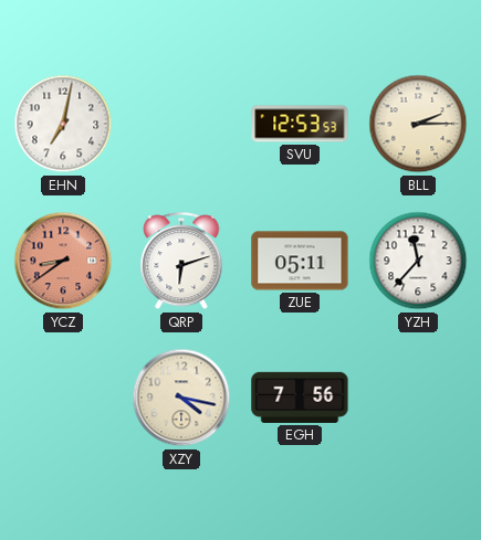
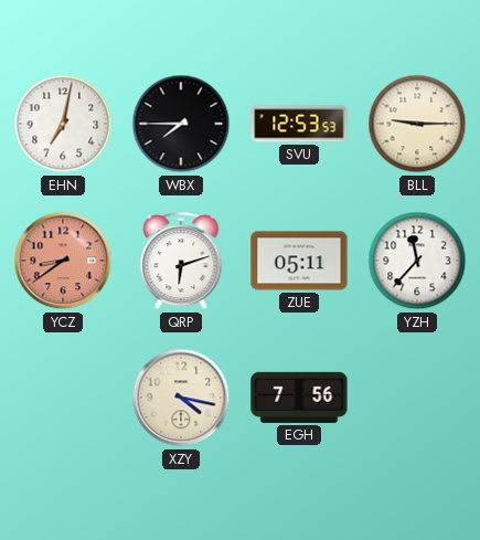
WBX: none -> 7:45 (181, 124)
BLL: 2:15 -> 9:15 (417, 124)
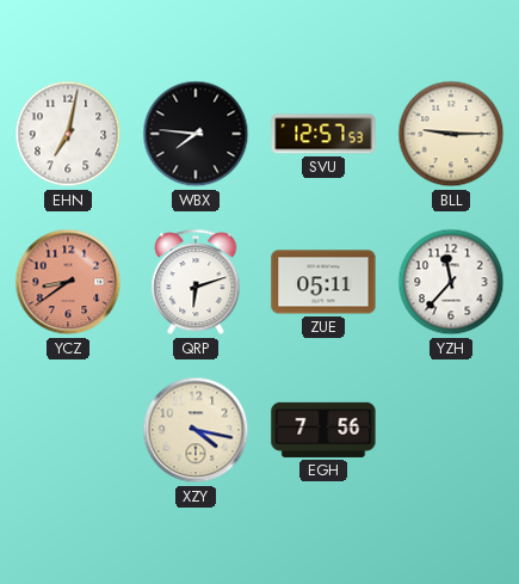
WBX: 7:45 -> 7:46 (196, 134)
SVU: 12:53 -> 12:57 (323, 134)
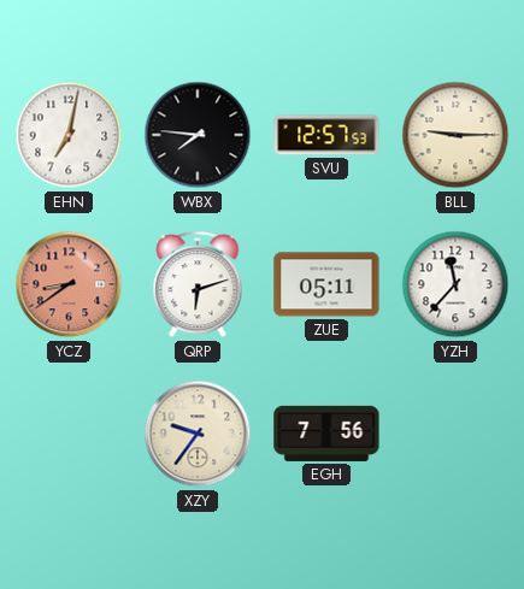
XZY: 4:17 -> 9:36 (198, 434)
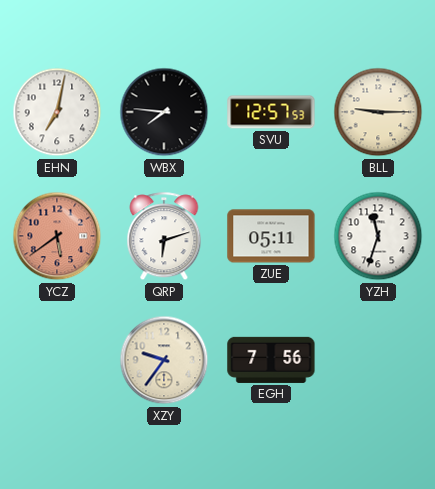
YCZ: 8:39 -> 5:39 (57, 236)
YZH: 11:37 -> 11:33 (378, 236)
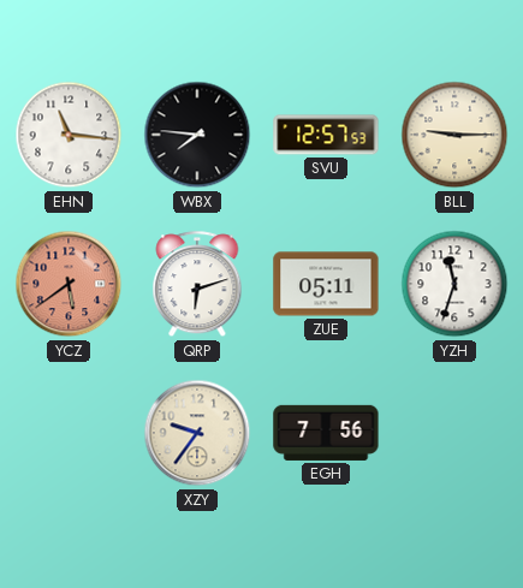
EHN: 7:02 -> 11:16 (69, 135)
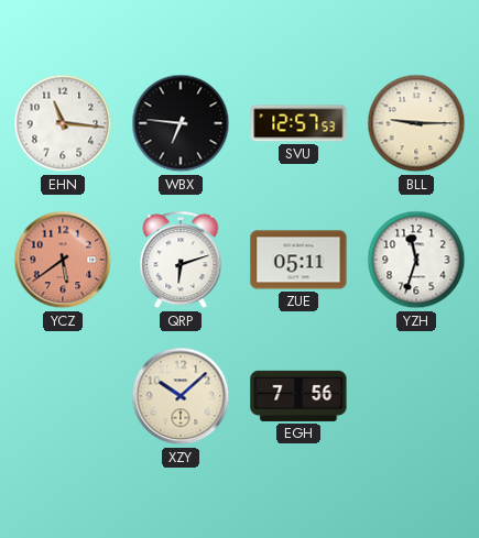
WBX: 7:46 -> 6:46 (181, 123)
XZY: 9:36 -> 10:08 (181, 396)
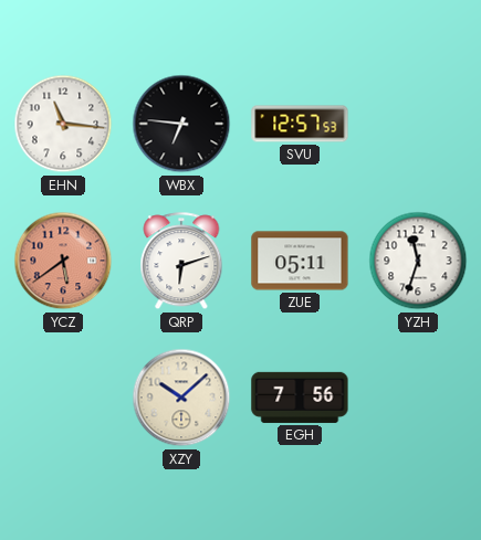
BLL: 9:15 -> none (416, 123)
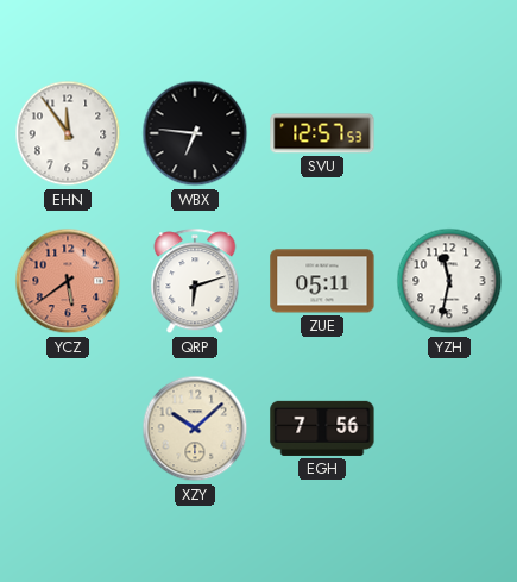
EHN: 11:16 -> 11:54 (68, 133)
YZH: 11:33 -> 11:32 (449, 281)
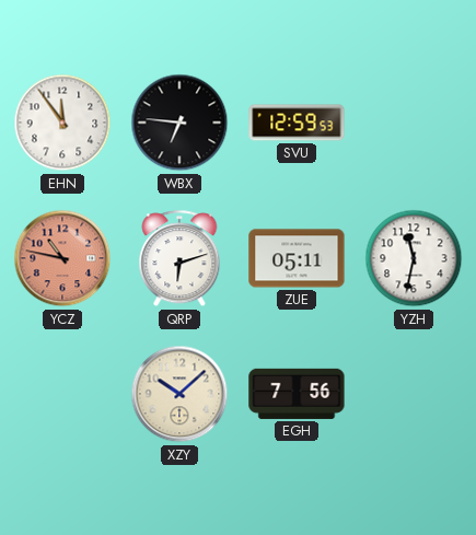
SVU: 12:57 -> 12:59 (297, 123)
YCZ: 5:39 -> 10:47 (62, 258)
